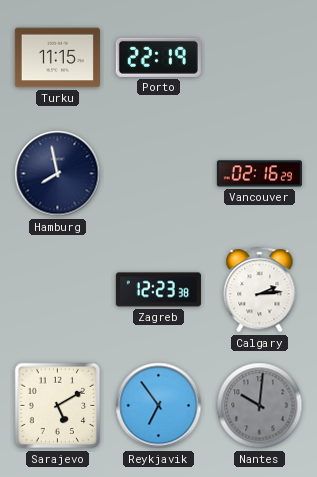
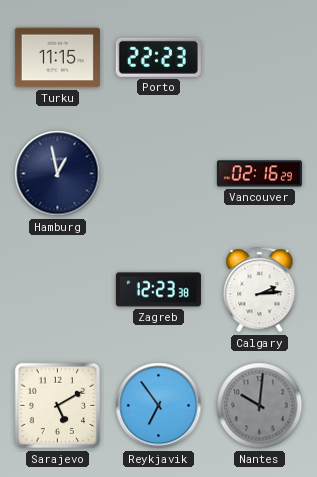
Porto: 22:19 -> 22:23 (158, 57)
Hamburg: 7:58 -> 12:58 (58, 174)
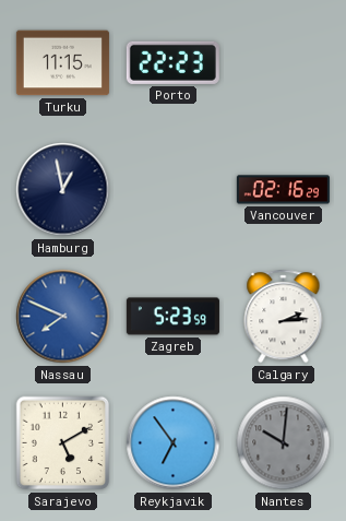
Nassau: none -> 7:49 (63, 317)
Zagreb: 12:23 -> 5:23 (172, 317)
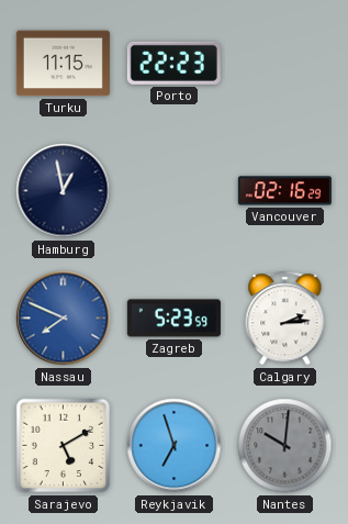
Reykjavik: 6:54 -> 6:57 (175, 446)
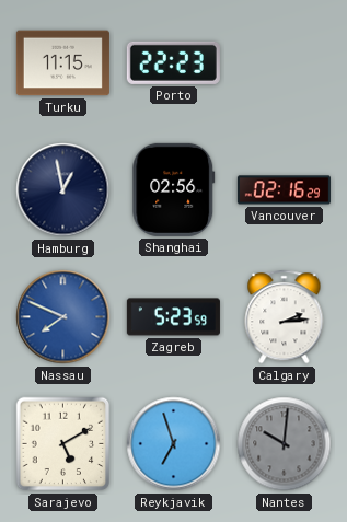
Shanghai: none -> 02:56 (174, 189)
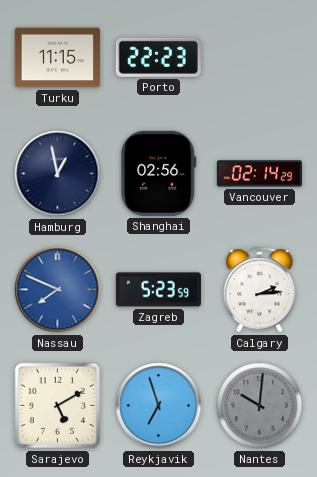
Vancouver: 02:16 -> 02:14 (259, 174)
